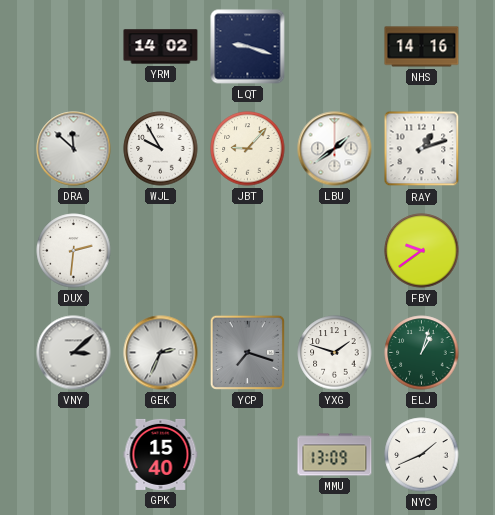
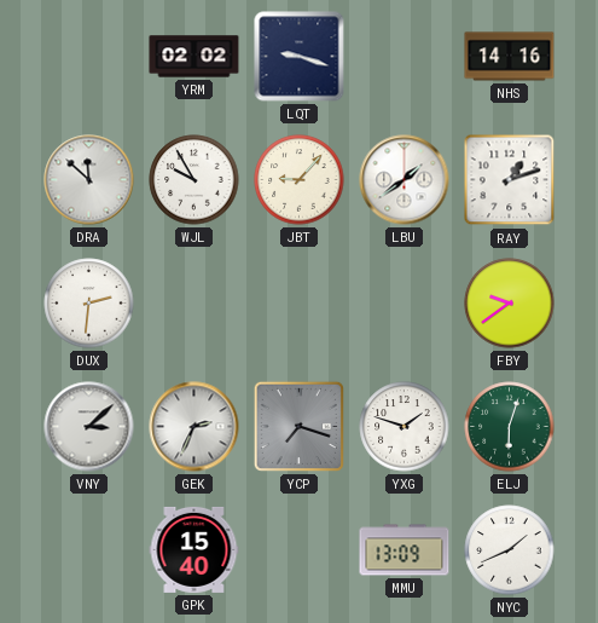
YRM: 14:02 -> 02:02 (195, 57)
ELJ: 1:03 -> 6:03 (510, 427)
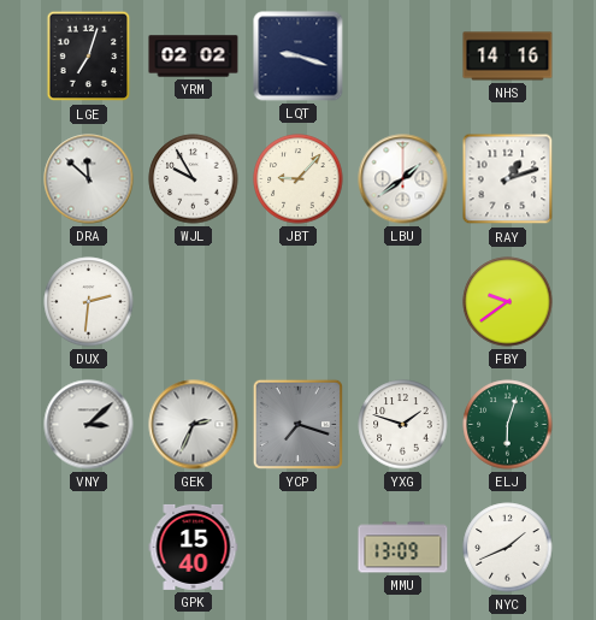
LGE: none -> 7:03 (89, 57)
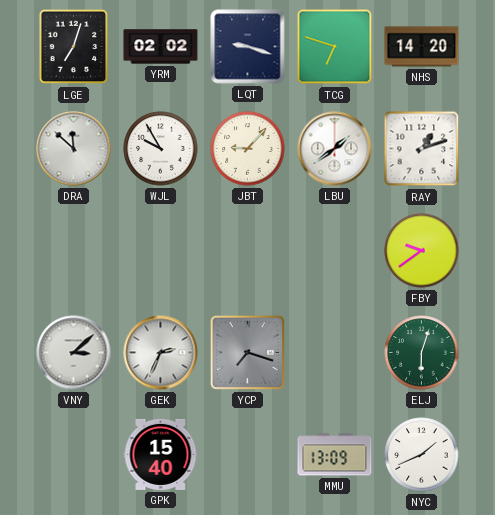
TCG: none -> 6:48 (335, 47)
NHS: 14:16 -> 14:20 (422, 47)
DUX: 2:31 -> none (89, 302)
YXG: 1:48 -> none (403, 425)
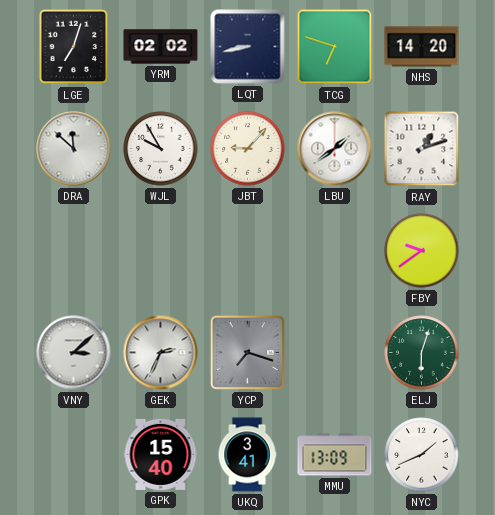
LQT: 9:18 -> 8:43 (248, 47)
UKQ: none -> 3:41 (247, 455)
